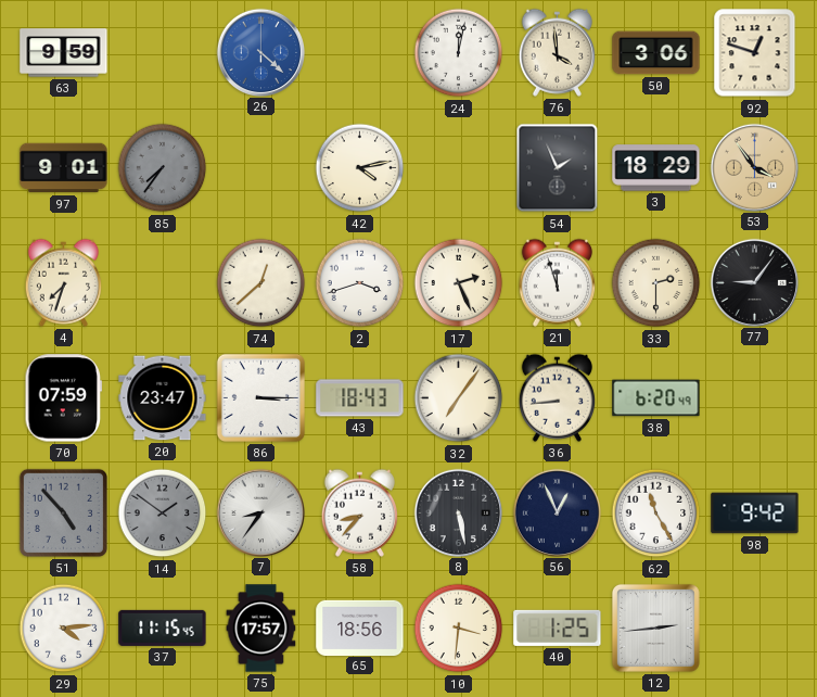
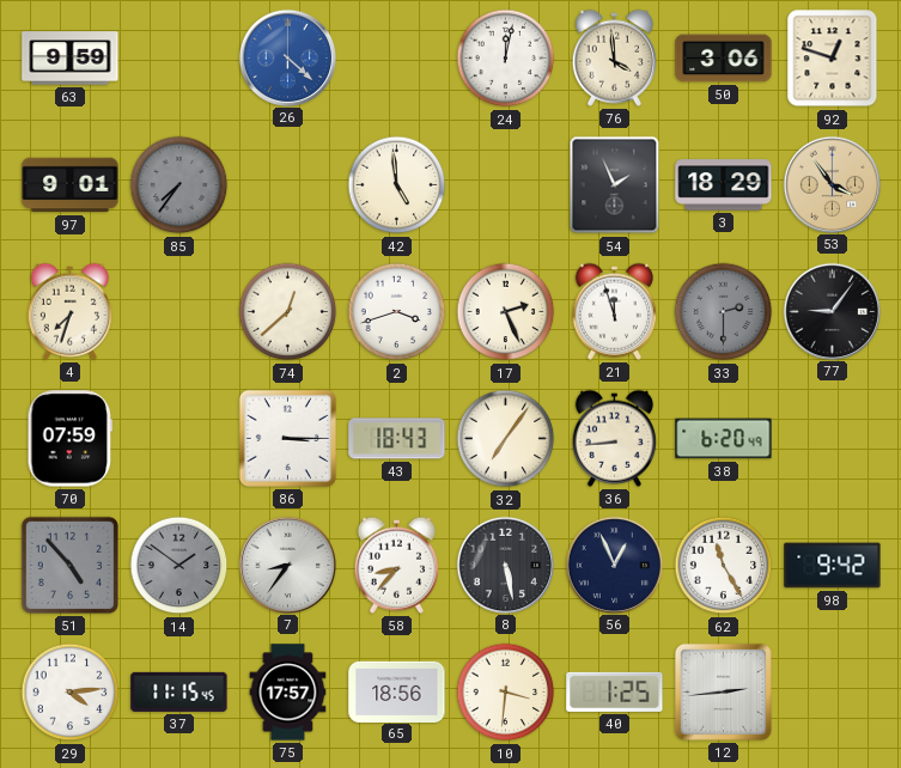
42: 4:13 -> 4:59 (397, 185)
33 dial: cream -> grey (724, 312)
20: 23:47 -> none (163, 398)
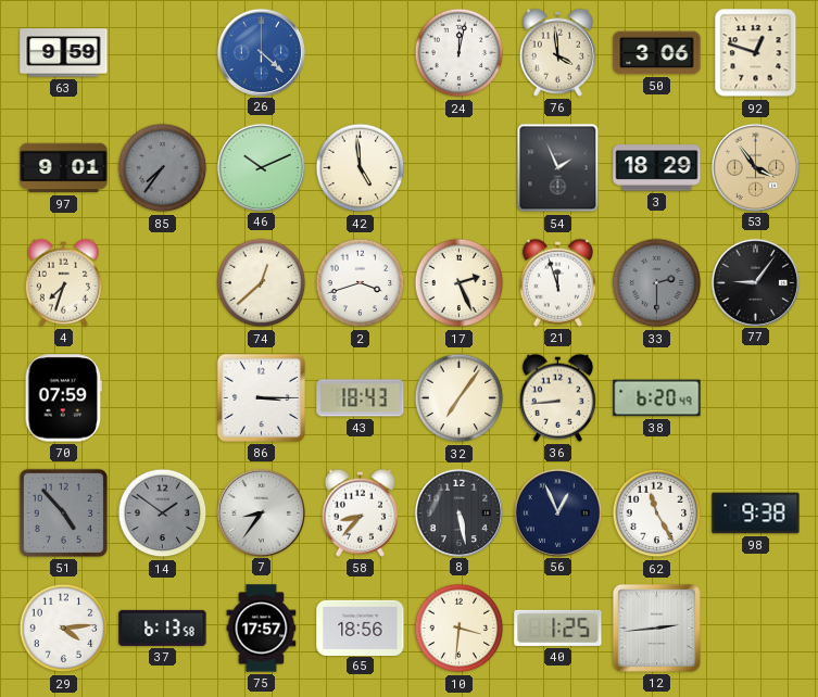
46: none -> 10:11 (261, 167)
98: 9:42 -> 9:38 (756, 514)
37: 11:15 -> 6:13 (163, 628)
